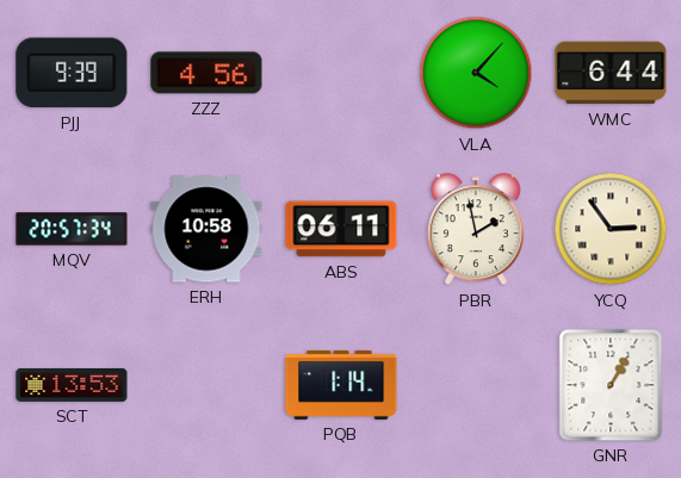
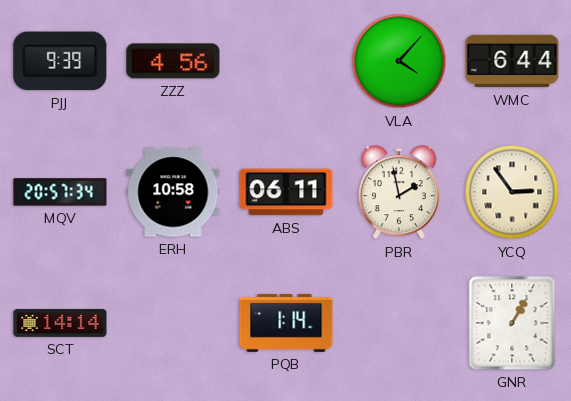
SCT: 13:53 -> 14:14 (60, 323)
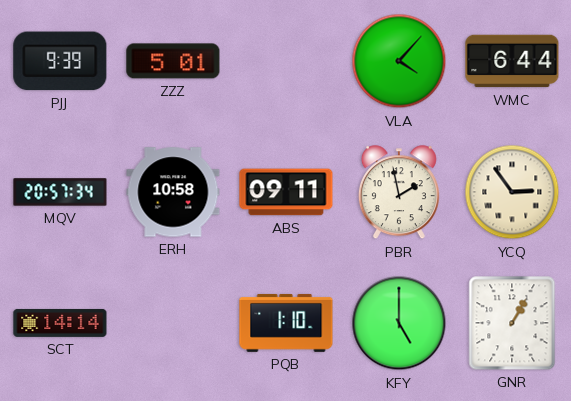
ZZZ: 4:56 -> 5:01 (173, 61)
ABS: 06:11 -> 09:11 (286, 192)
PQB: 1:14 -> 1:10 (286, 323)
KFY: none -> 5:00 (399, 323)
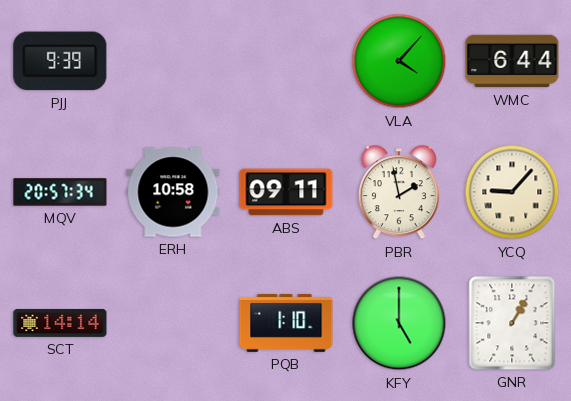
ZZZ: 5:01 -> none (173, 61)
YCQ: 2:54 -> 9:07 (512, 192)
